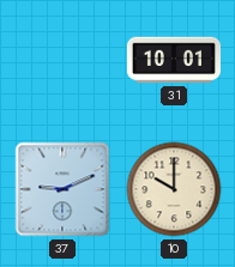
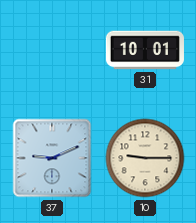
10: 10:00 -> 9:15 (145, 158)
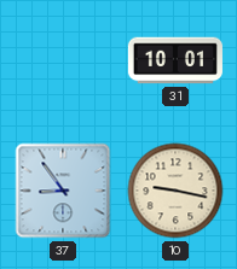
37: 9:11 -> 8:54 (63, 191)
10: 9:15 -> 9:17 (175, 191)
